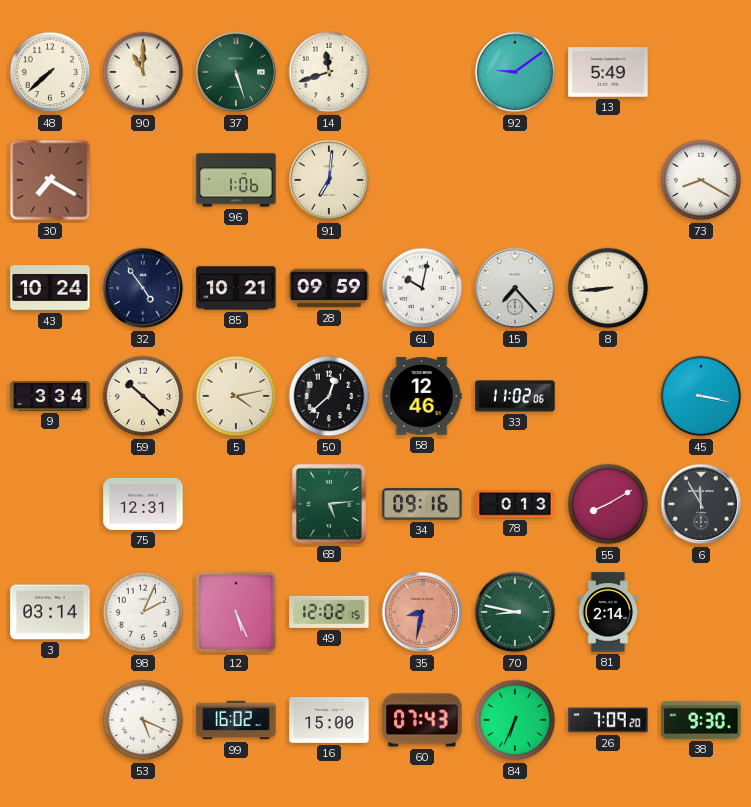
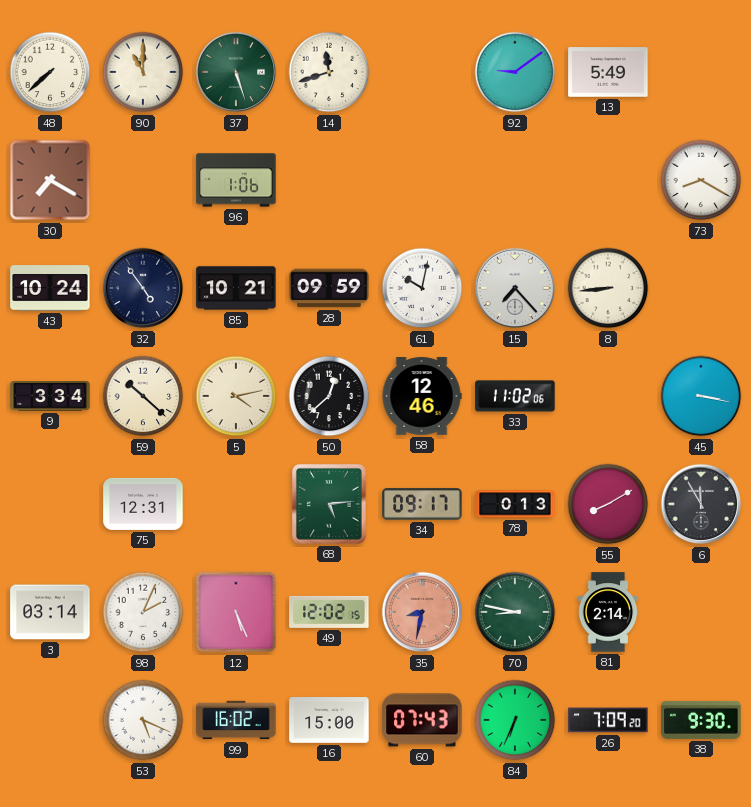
91: 7:01 -> none (329, 180)
34: 09:16 -> 09:17 (422, 504)
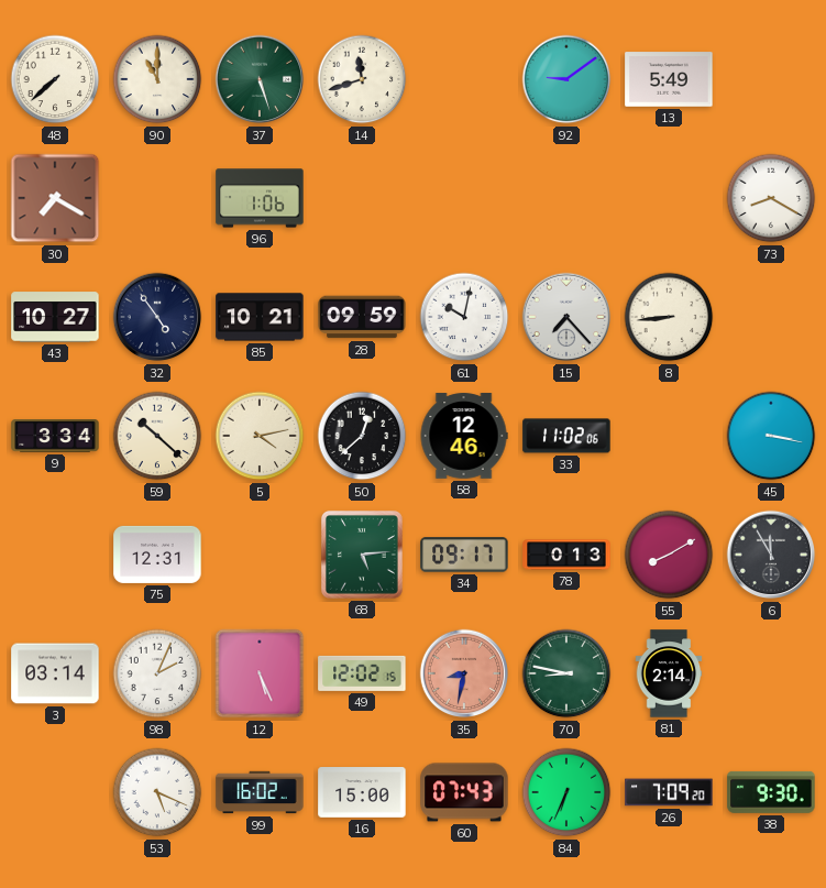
43: 10:24 -> 10:27 (55, 317)
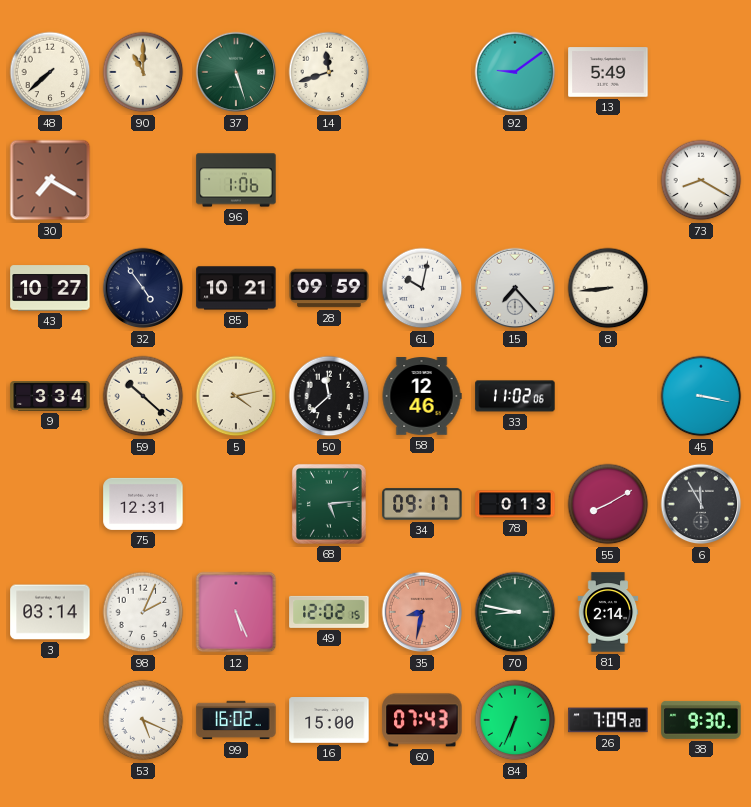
50: 12:38 -> 11:38 (329, 396)
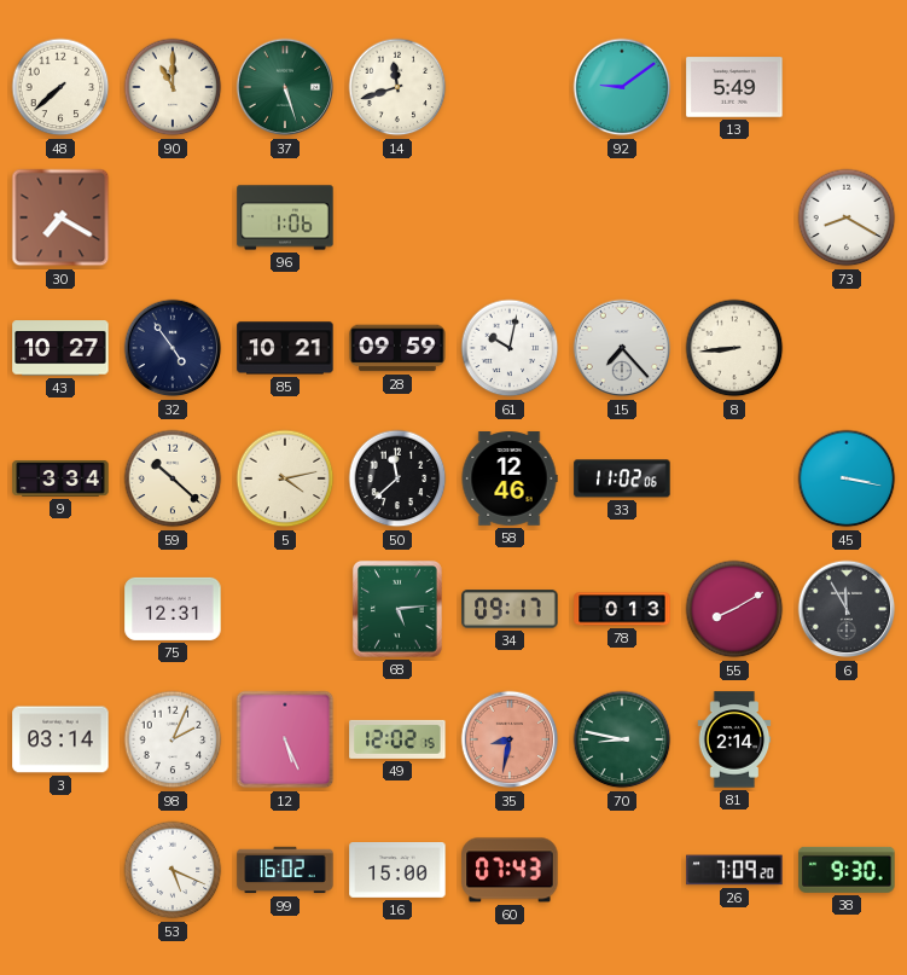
84: 6:34 -> none (515, 720)
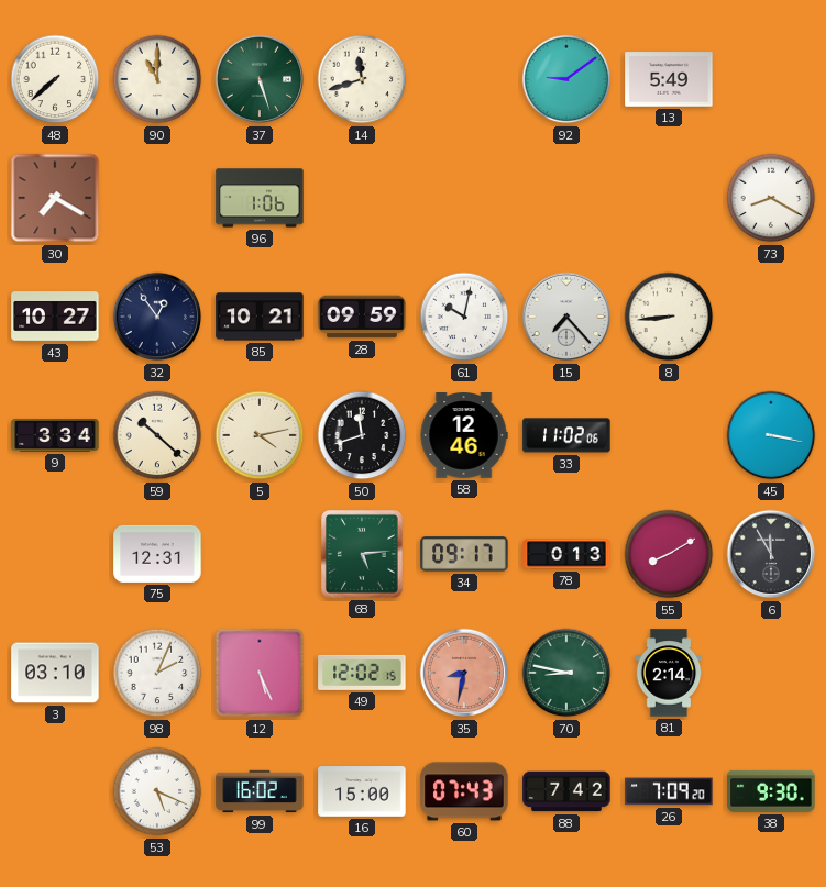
32: 4:54 -> 12:54 (157, 317)
50: 11:38 -> 11:42 (362, 435)
3: 03:14 -> 03:10 (55, 673)
88: none -> 7:42 (566, 791)
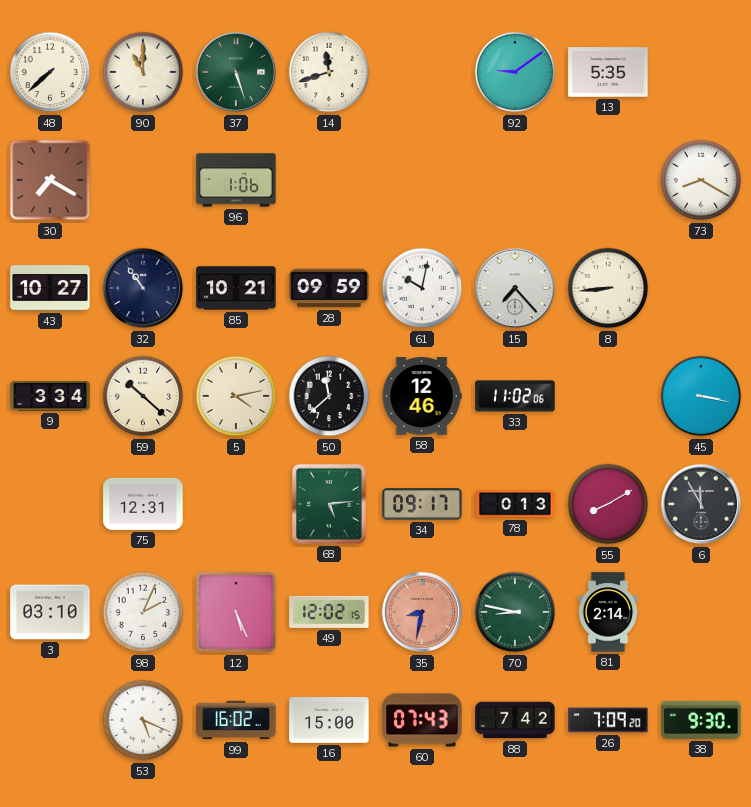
13: 5:49 -> 5:35 (608, 72)
32: 12:54 -> 10:54 (143, 288)
50: 11:42 -> 11:38 (329, 396)
